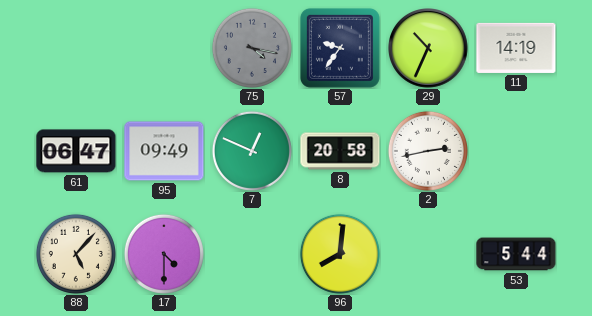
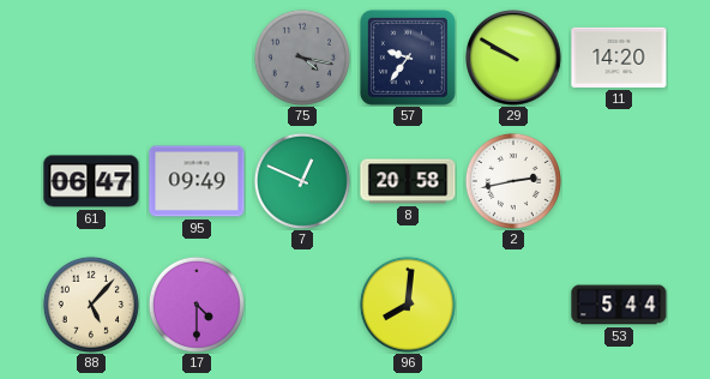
29: 10:34 -> 9:50 (515, 59)
11: 14:19 -> 14:20 (619, 58)
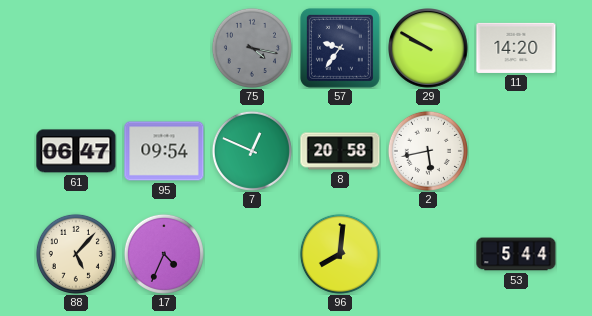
95: 09:49 -> 09:54 (164, 151)
2: 2:43 -> 5:43 (428, 151)
17: 4:30 -> 4:34 (164, 254)
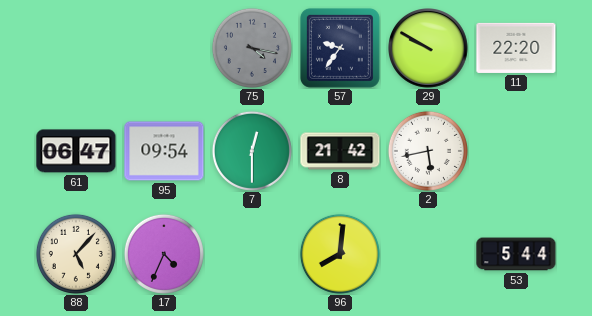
11: 14:20 -> 22:20 (516, 48)
7: 12:49 -> 12:30 (252, 151)
8: 20:58 -> 21:42 (340, 151)
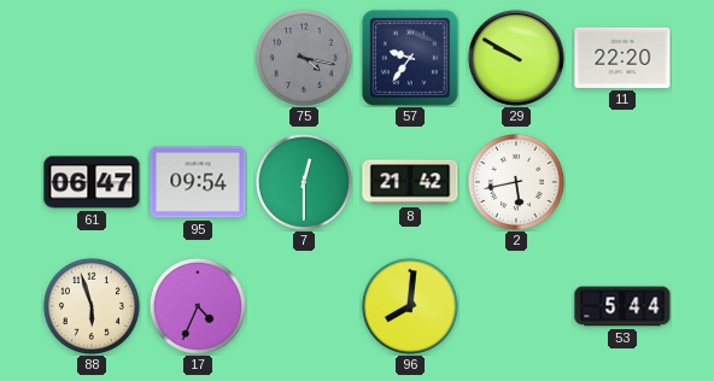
88: 5:07 -> 5:57 (92, 306)
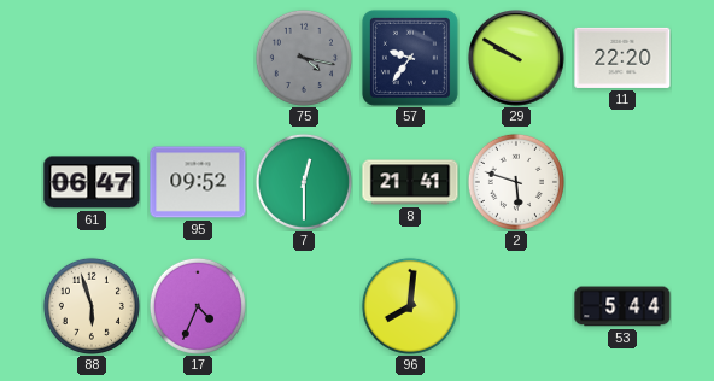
95: 09:54 -> 09:52 (198, 182)
8: 21:42 -> 21:41 (410, 182)
2: 5:43 -> 5:48 (516, 182)
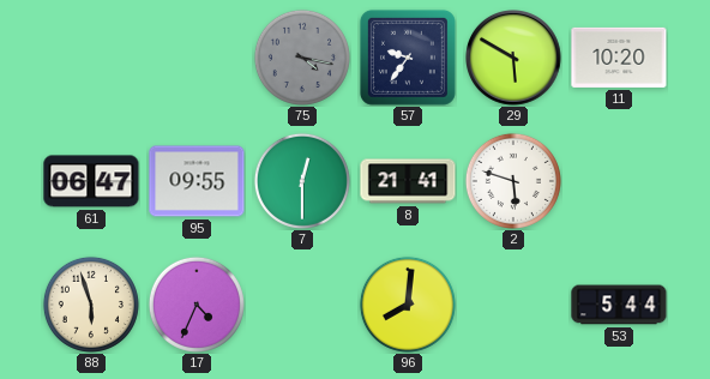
29: 9:50 -> 5:50 (515, 59)
11: 22:20 -> 10:20 (619, 58)
95: 09:52 -> 09:55 (197, 181)
